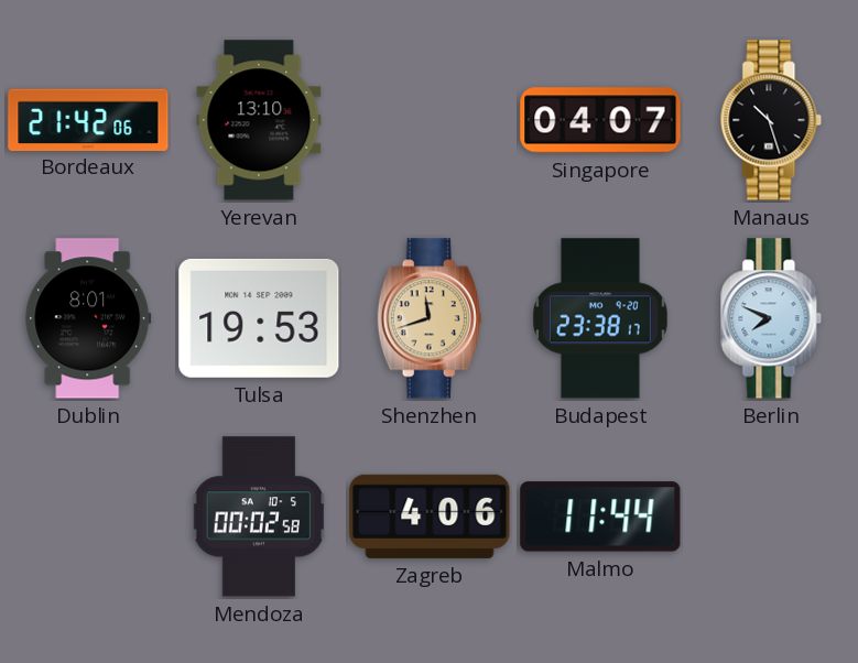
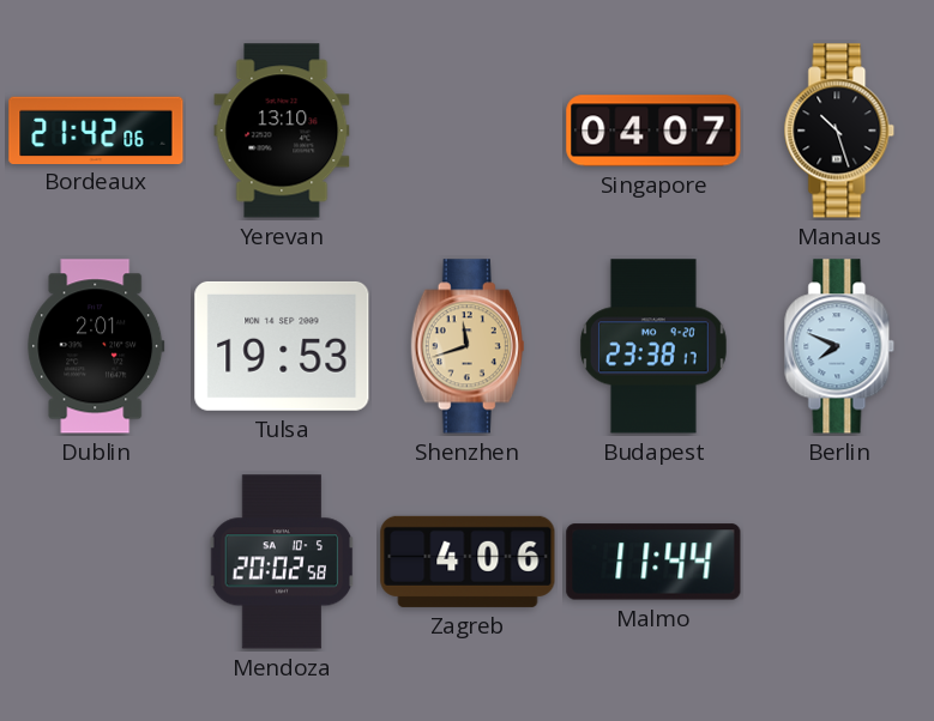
Dublin: 8:01 -> 2:01 (96, 346)
Mendoza: 00:02 -> 20:02 (282, 562)
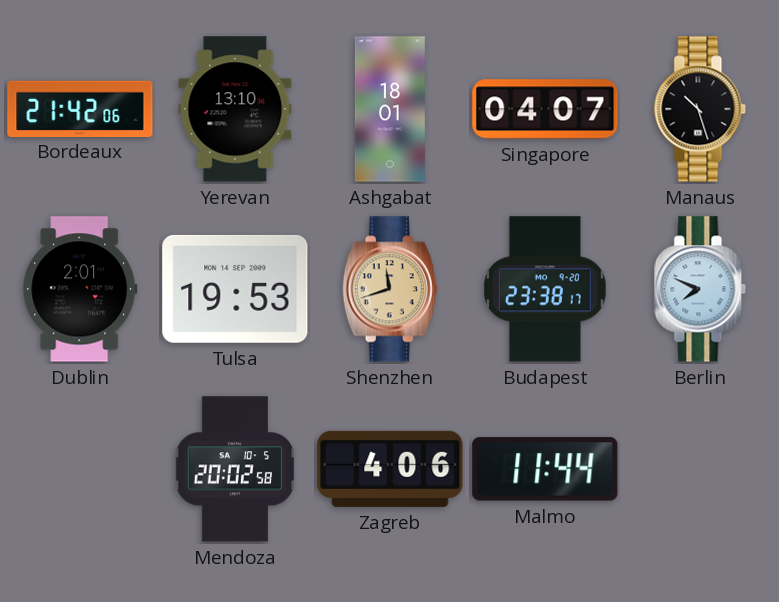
Ashgabat: none -> 18:01 (390, 109)
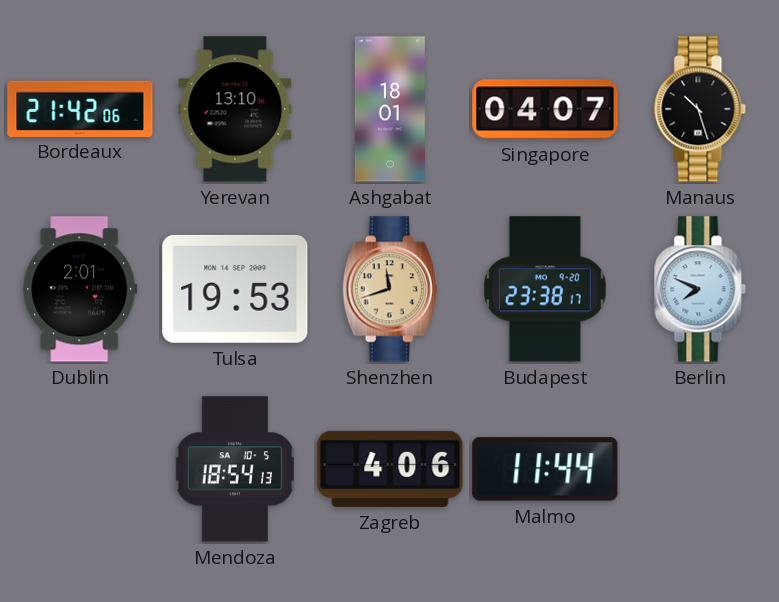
Mendoza: 20:02 -> 18:54 (235, 469)
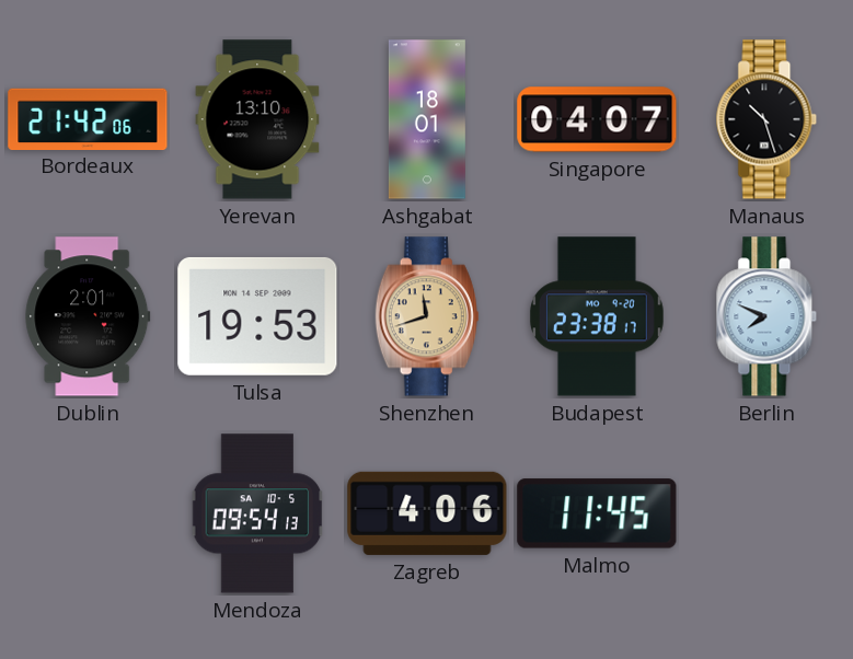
Mendoza: 18:54 -> 09:54 (257, 513)
Malmo: 11:44 -> 11:45 (597, 513)
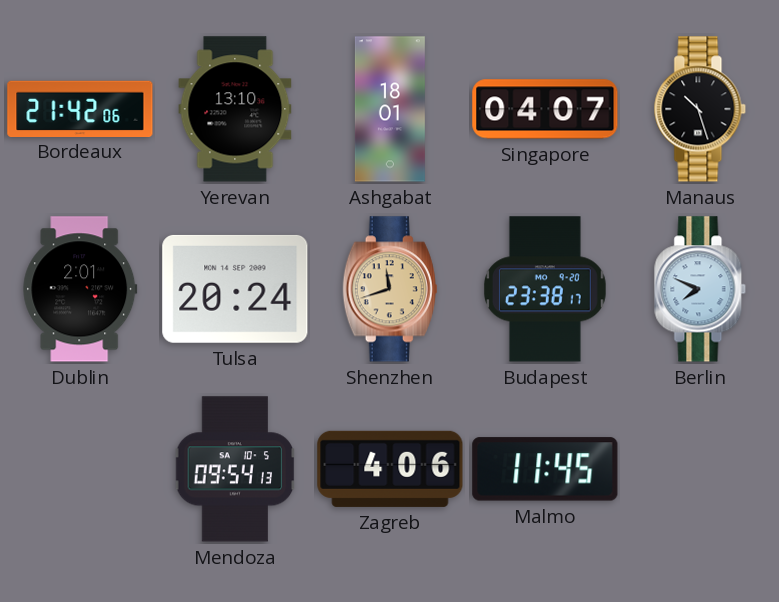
Tulsa: 19:53 -> 20:24 (235, 289)
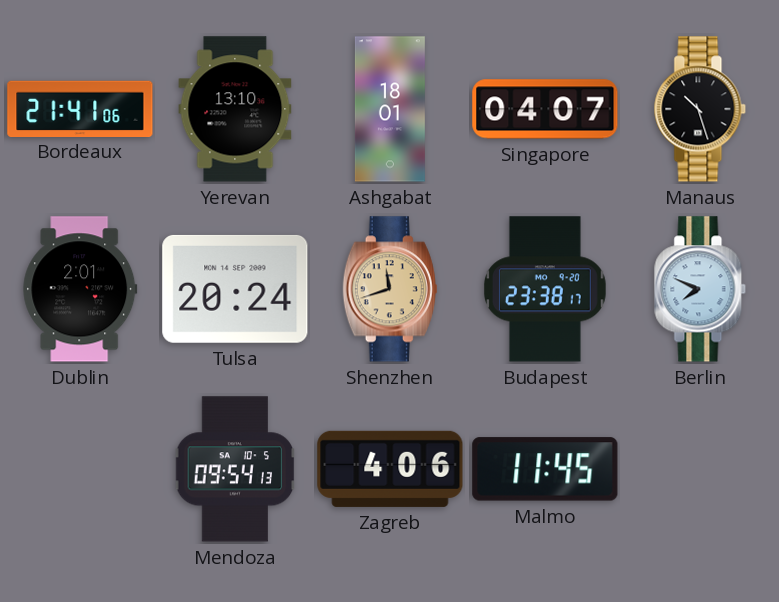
Bordeaux: 21:42 -> 21:41 (80, 108)
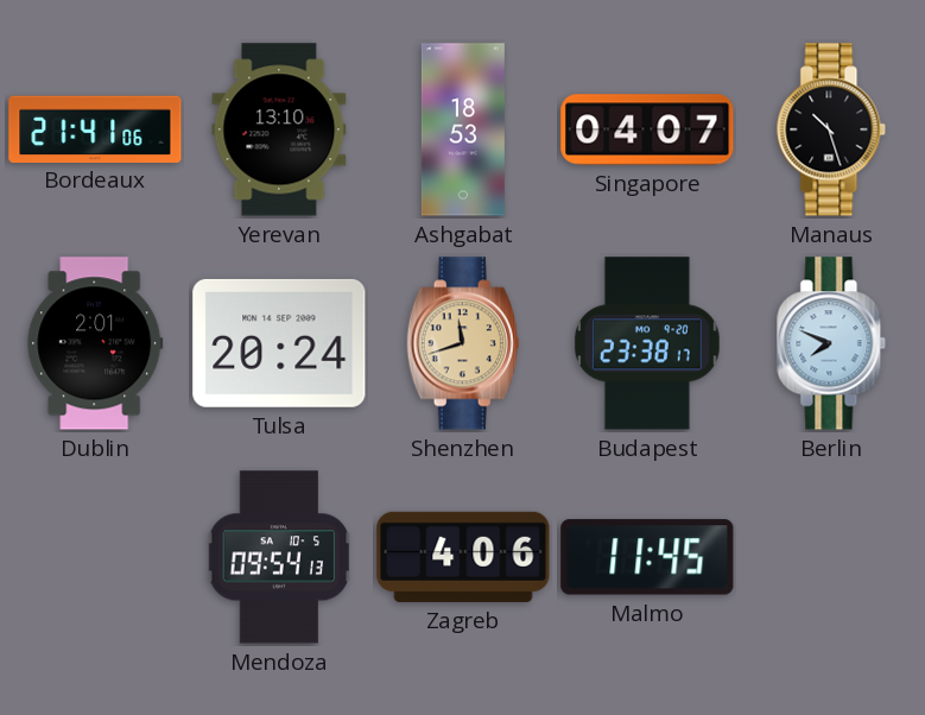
Ashgabat: 18:01 -> 18:53 (463, 129)
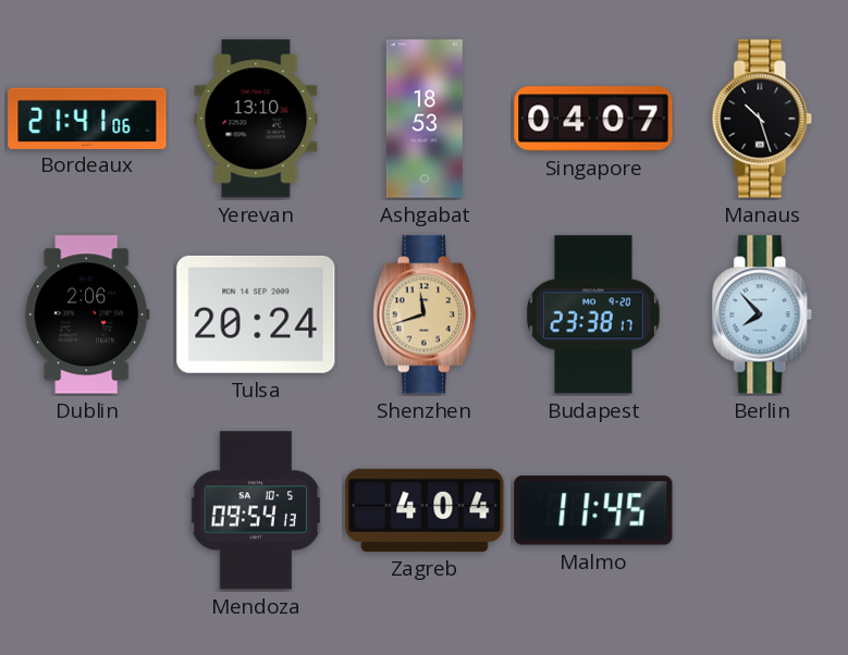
Dublin: 2:01 -> 2:06 (87, 314)
Berlin: 7:49 -> 7:53 (762, 314)
Zagreb: 4:06 -> 4:04 (425, 510)
